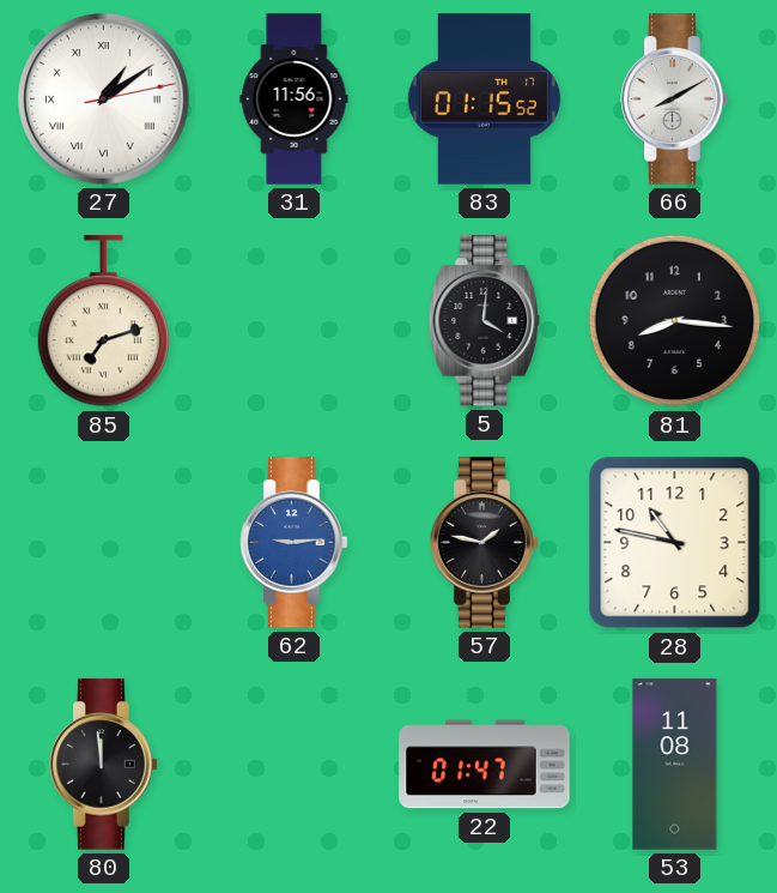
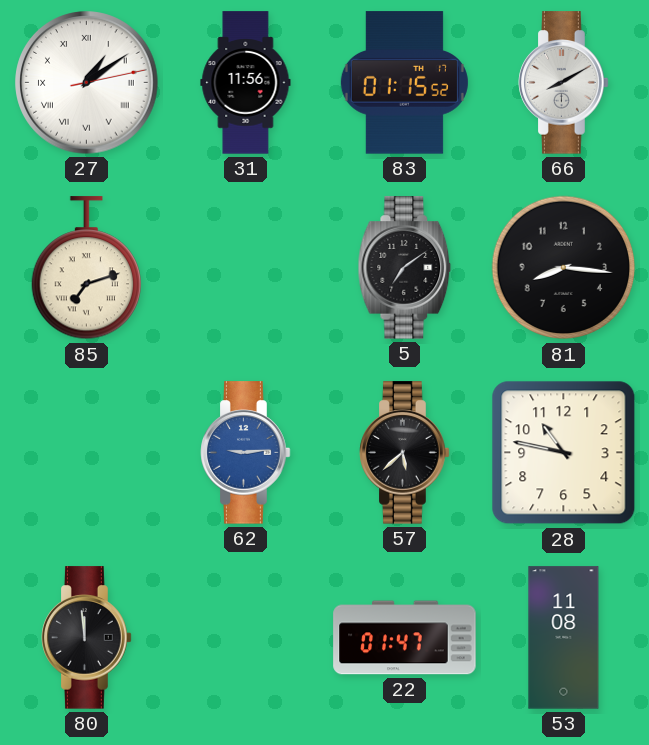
5: 4:01 -> 7:09 (405, 268)
57: 1:47 -> 5:38 (405, 453)
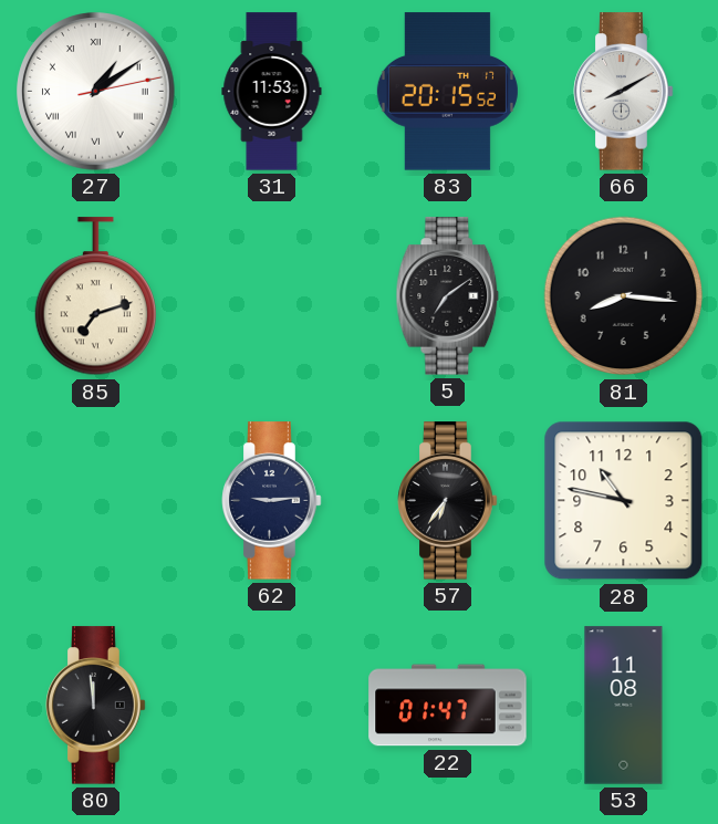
31: 11:56 -> 11:53 (272, 92)
83: 01:15 -> 20:15 (447, 92)
62 dial: blue -> navy (272, 501)
57: 5:38 -> 6:36 (448, 501)
